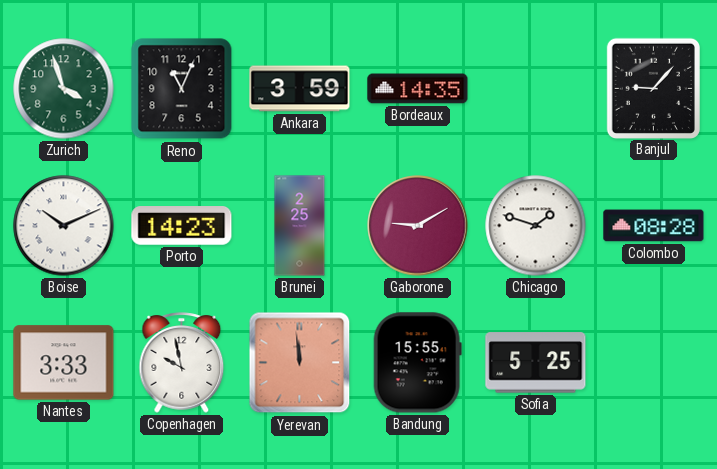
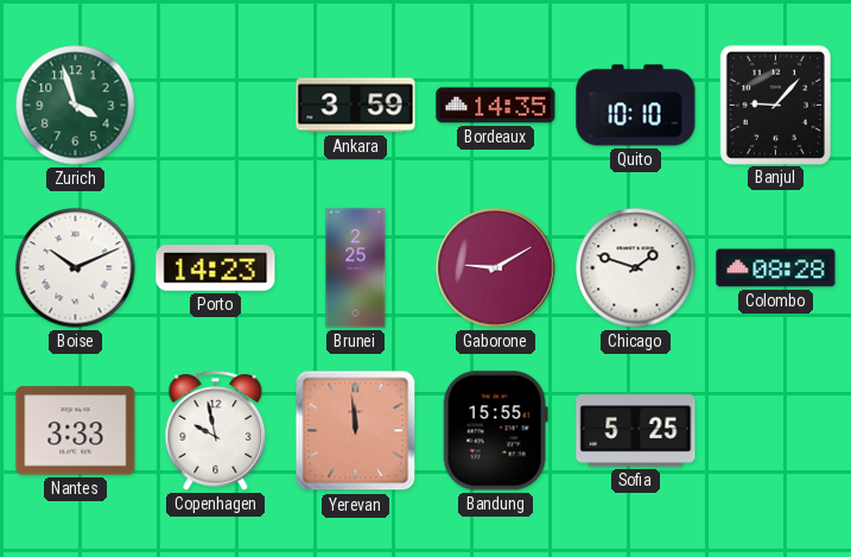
Reno: 11:04 -> none (182, 89)
Quito: none -> 10:10 (636, 106)
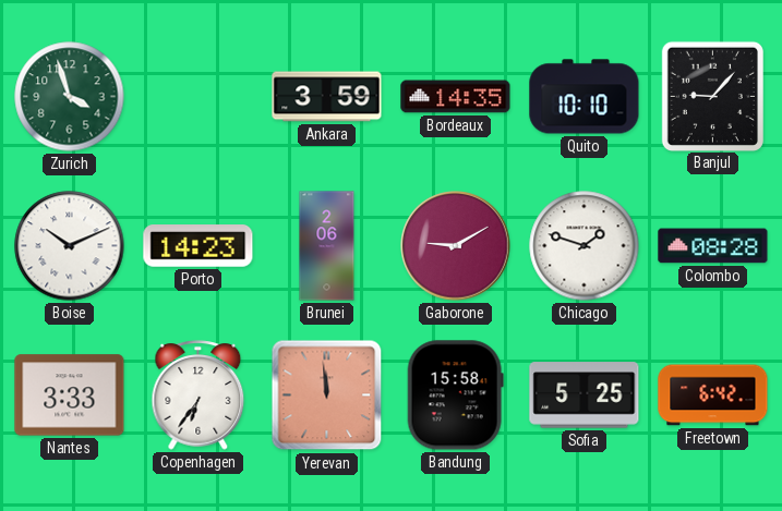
Brunei: 2:25 -> 2:06 (327, 246)
Copenhagen: 9:58 -> 6:36 (198, 396)
Bandung: 15:55 -> 15:58 (455, 396)
Freetown: none -> 6:42 (713, 396)
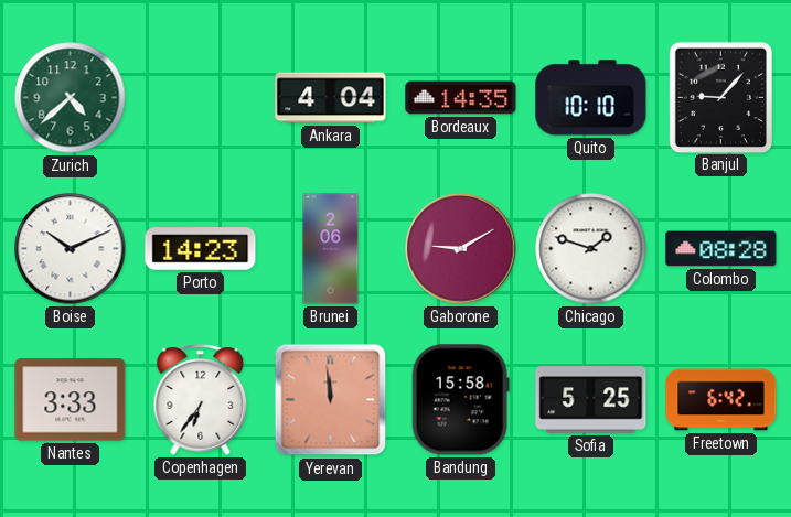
Zurich: 3:57 -> 4:38 (71, 98)
Ankara: 3:59 -> 4:04 (331, 98)
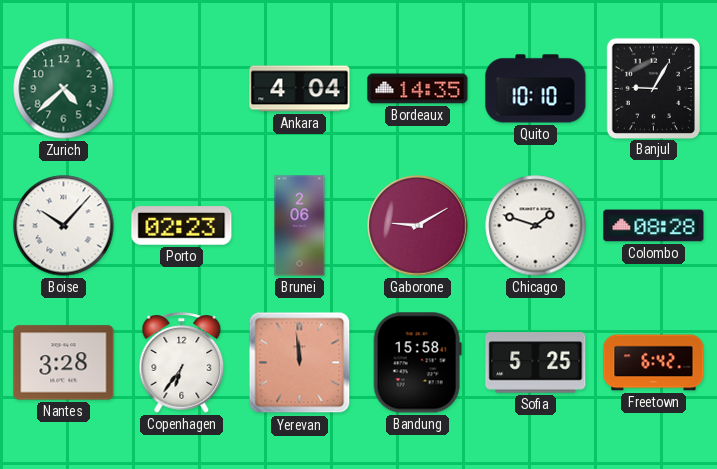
Banjul: 9:07 -> 9:05 (653, 88)
Boise: 10:11 -> 10:07 (64, 226)
Porto: 14:23 -> 02:23 (182, 226)
Nantes: 3:33 -> 3:28 (64, 363)
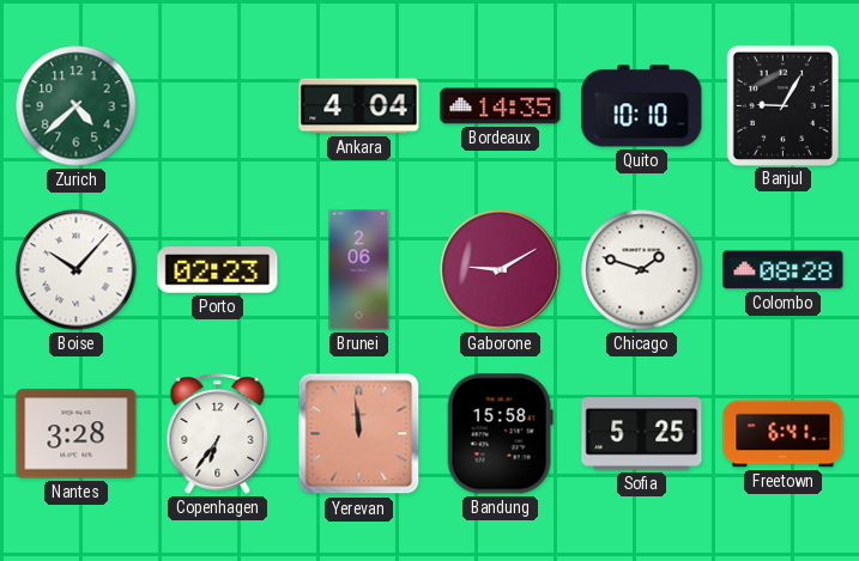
Freetown: 6:42 -> 6:41 (784, 434)
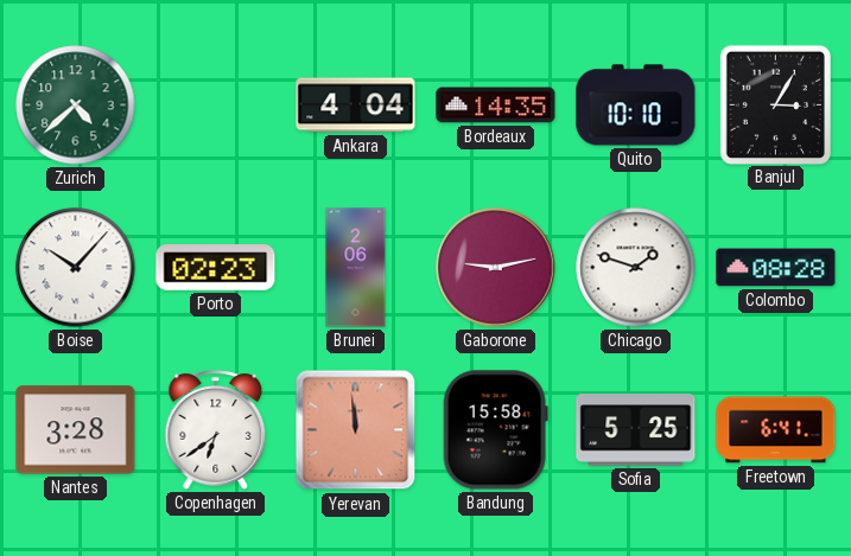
Banjul: 9:05 -> 3:05 (775, 104)
Gaborone: 9:10 -> 9:13 (496, 268)
Copenhagen: 6:36 -> 6:39 (216, 430)
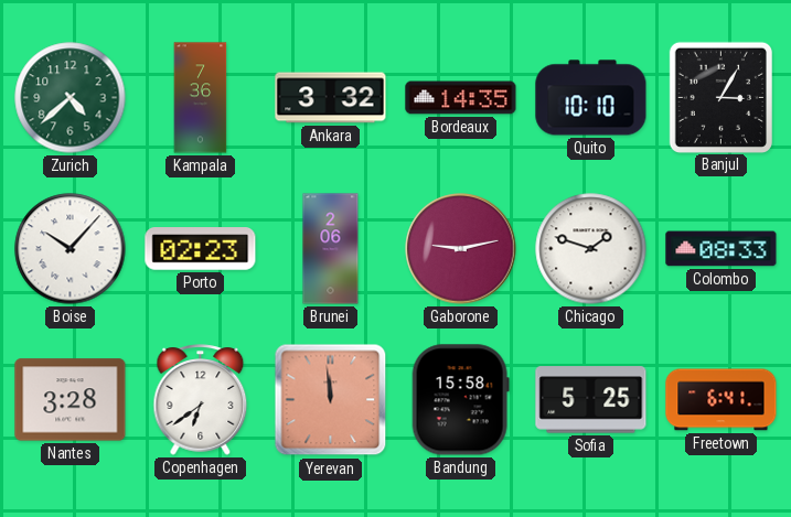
Kampala: none -> 7:36 (201, 98)
Ankara: 4:04 -> 3:32 (331, 98)
Colombo: 08:28 -> 08:33 (721, 249)
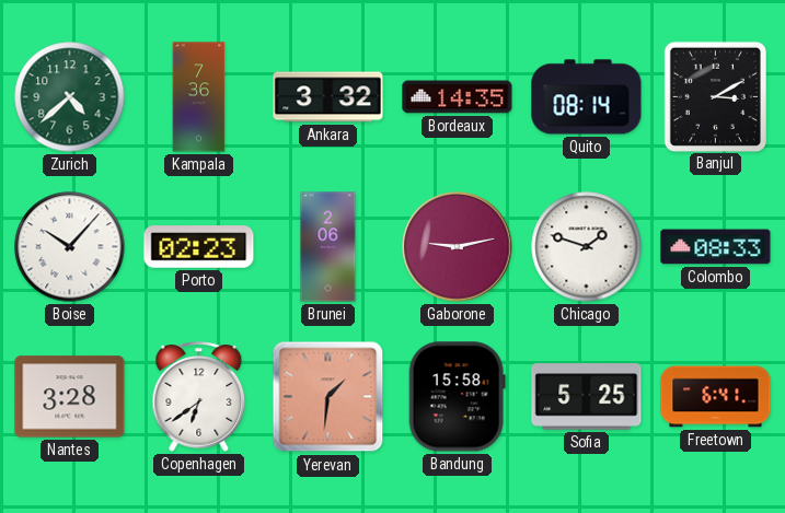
Quito: 10:10 -> 08:14 (587, 97)
Banjul: 3:05 -> 3:10 (715, 96)
Yerevan: 11:59 -> 1:31 (328, 397)
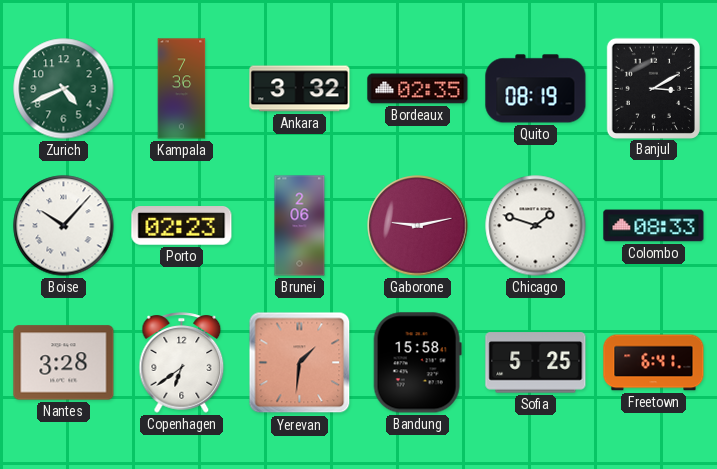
Zurich: 4:38 -> 4:41 (64, 89)
Bordeaux: 14:35 -> 02:35 (418, 89)
Quito: 08:14 -> 08:19 (536, 89)
